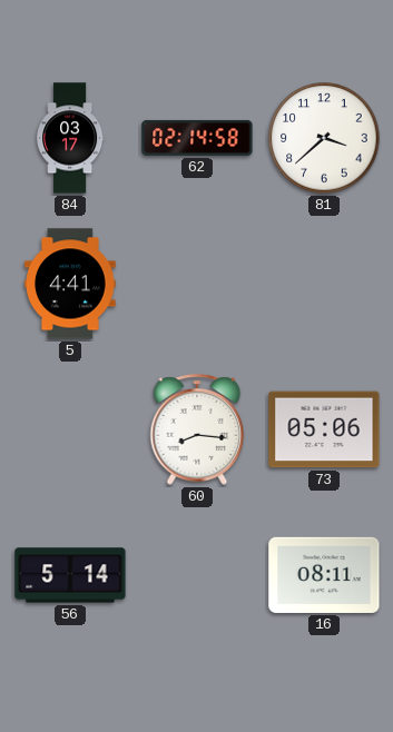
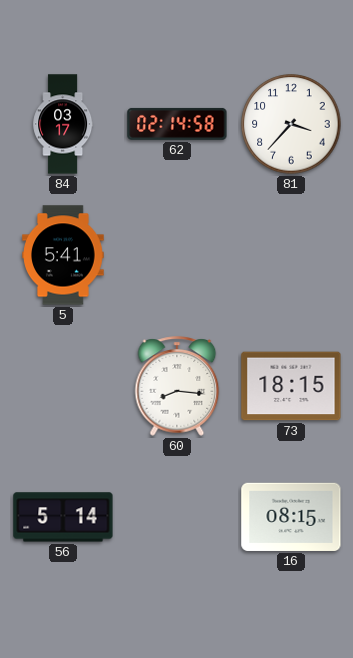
81: 3:38 -> 3:37 (291, 124)
5: 4:41 -> 5:41 (63, 255)
73: 05:06 -> 18:15 (291, 386)
16: 08:11 -> 08:15 (291, 517)
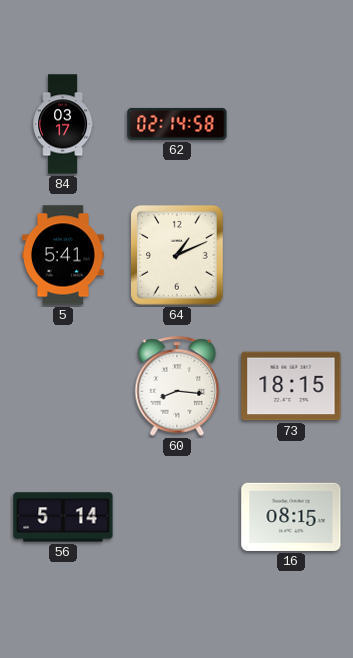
81: 3:37 -> none (291, 124)
64: none -> 1:11 (178, 255)
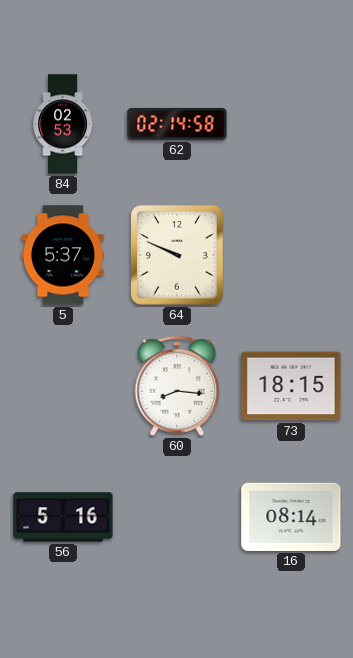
84: 03:17 -> 02:53 (63, 124)
5: 5:41 -> 5:37 (63, 255)
64: 1:11 -> 9:49 (178, 255)
56: 5:14 -> 5:16 (63, 517)
16: 08:15 -> 08:14 (291, 517)
